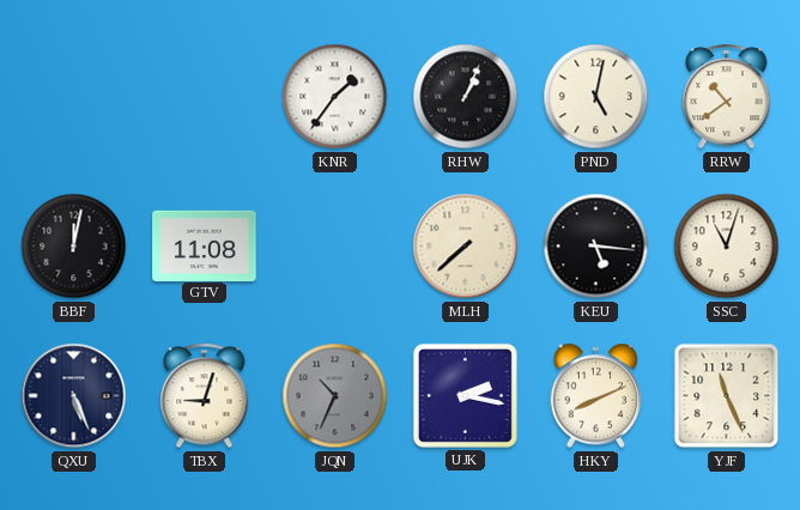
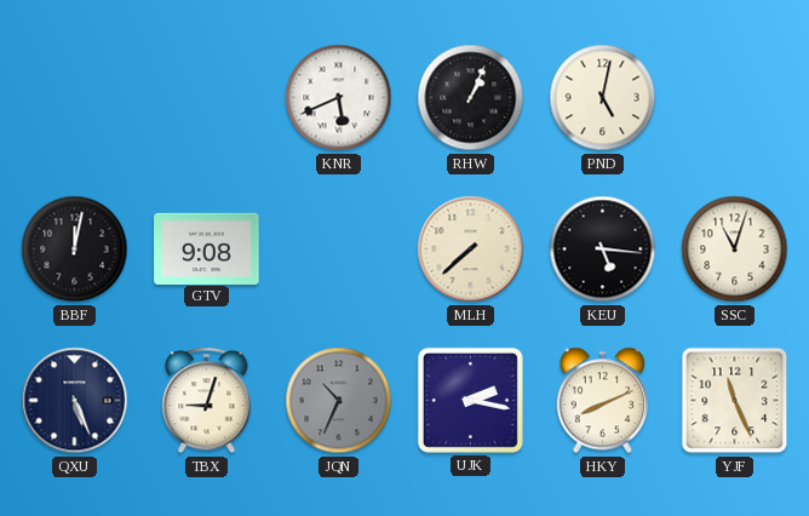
KNR: 1:36 -> 5:41 (339, 98)
RRW: 10:39 -> none (727, 97)
GTV: 11:08 -> 9:08 (207, 248)
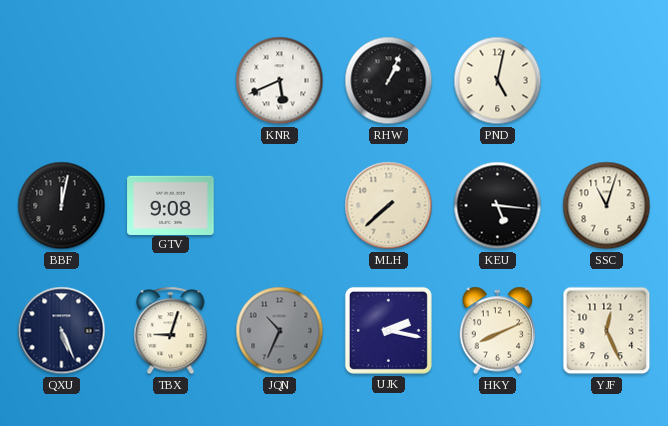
YJF: 11:26 -> 12:26 (607, 331)
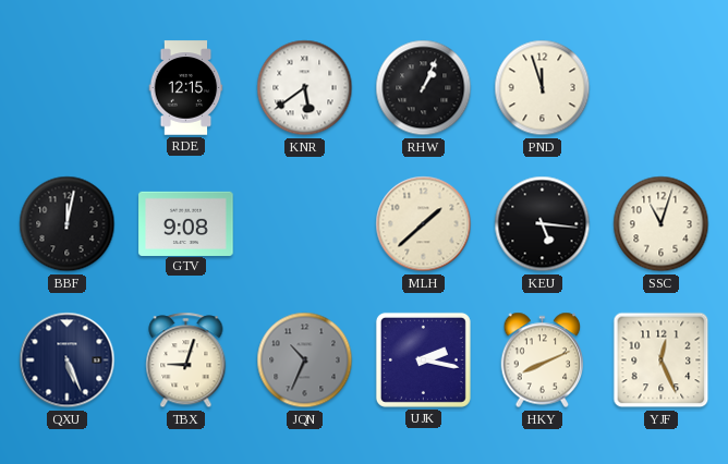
RDE: none -> 12:15 (186, 88)
KNR: 5:41 -> 5:39 (305, 88)
PND: 5:02 -> 11:57 (543, 88)
MLH: 7:38 -> 1:38 (424, 224)
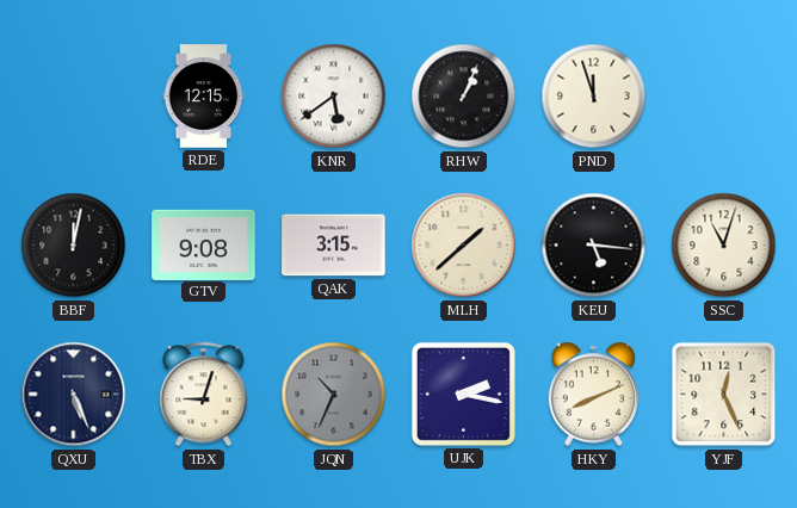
QAK: none -> 3:15 (334, 246)
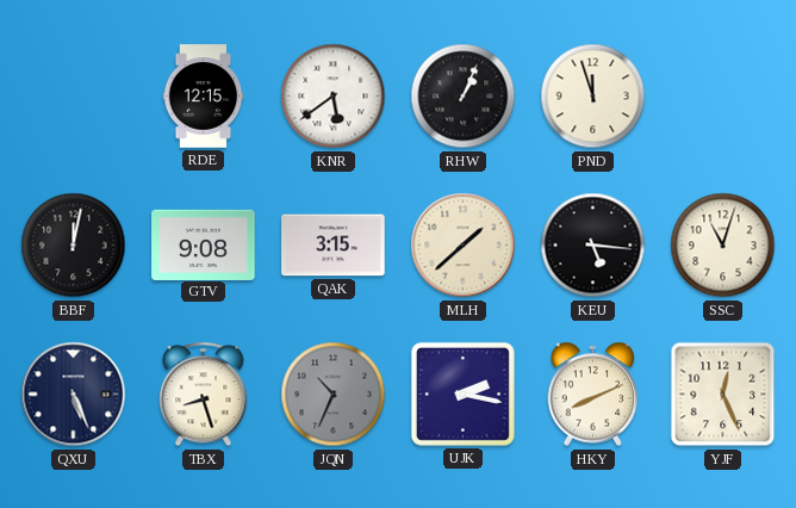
TBX: 9:03 -> 8:27 (204, 395)
